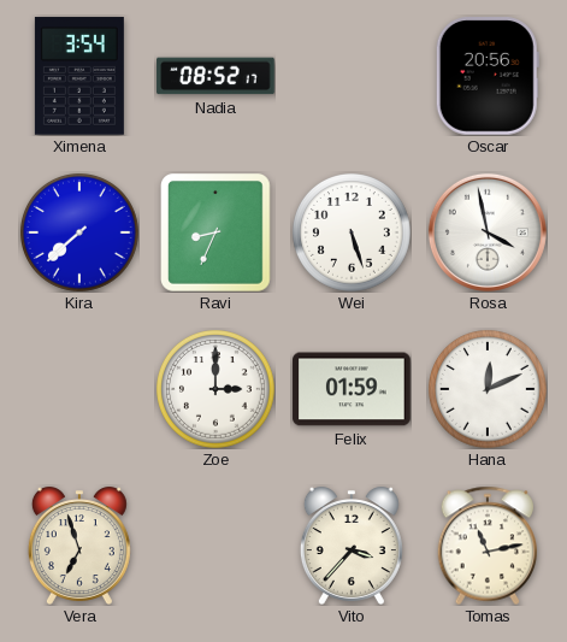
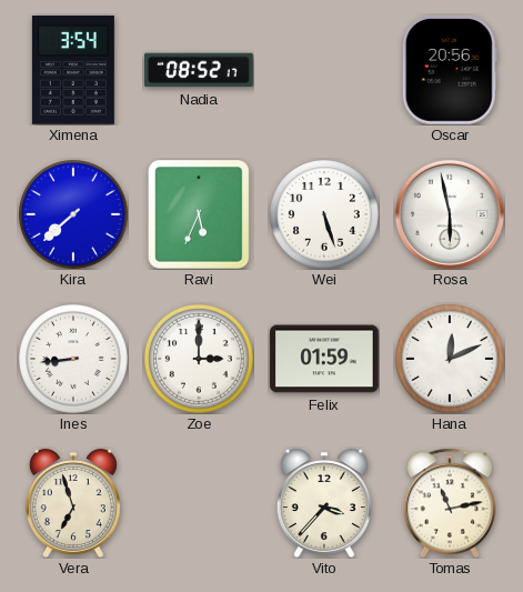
Ravi: 8:34 -> 5:34 (200, 215)
Rosa: 3:58 -> 5:58 (450, 214)
Ines: none -> 8:44 (74, 360)
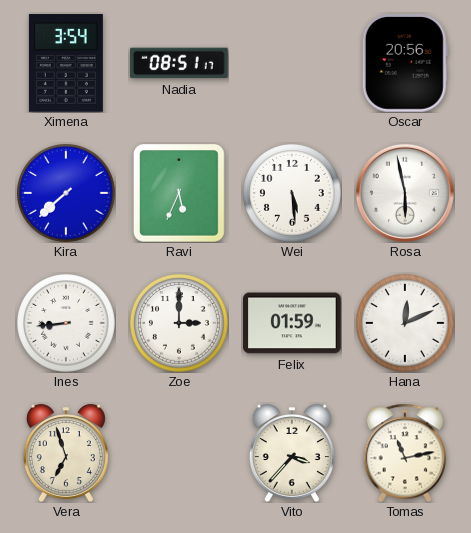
Nadia: 08:52 -> 08:51 (179, 63)
Wei: 5:27 -> 5:29 (293, 194)
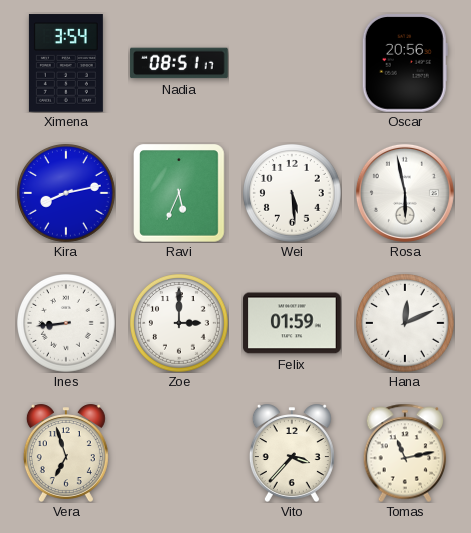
Kira: 7:38 -> 8:13 (67, 194)
